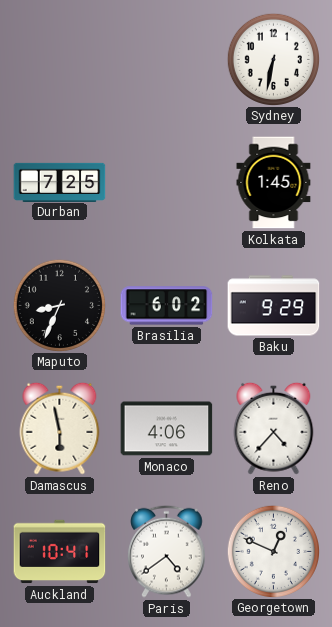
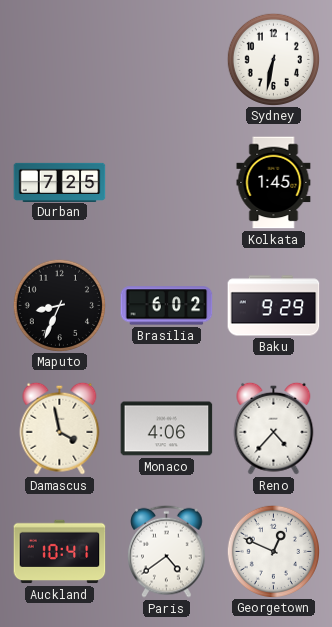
Damascus: 5:58 -> 3:58 (60, 428)
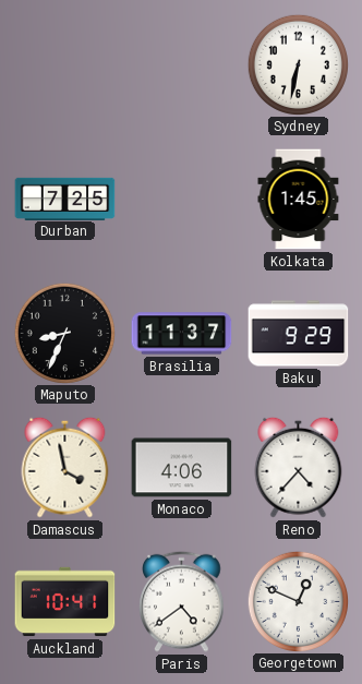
Brasilia: 6:02 -> 11:37 (182, 334)
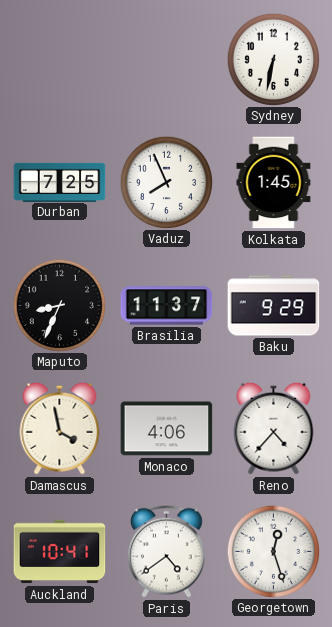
Vaduz: none -> 7:56 (166, 182)
Georgetown: 12:49 -> 12:27 (273, 551)
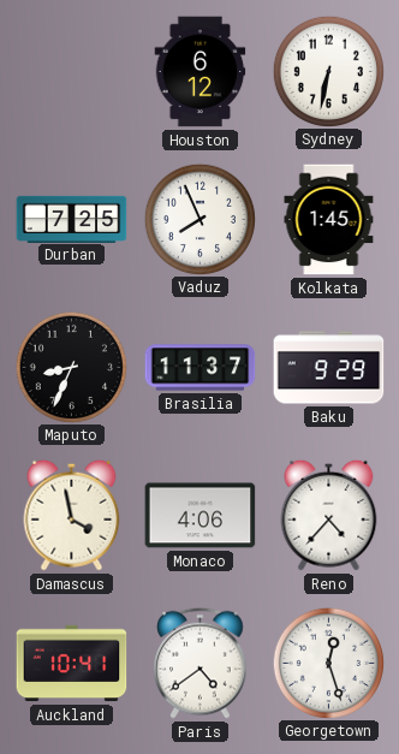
Houston: none -> 6:12 (201, 72)
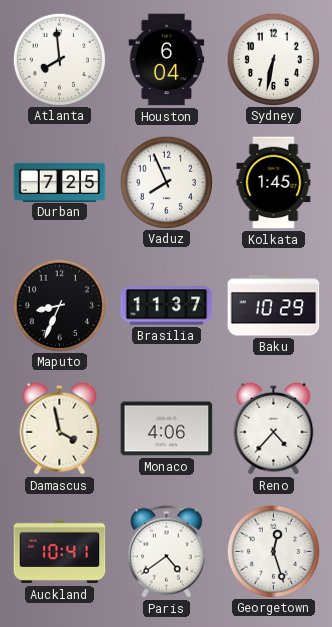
Atlanta: none -> 7:59 (59, 59)
Houston: 6:12 -> 6:04 (167, 60)
Baku: 9:29 -> 10:29 (274, 306)
